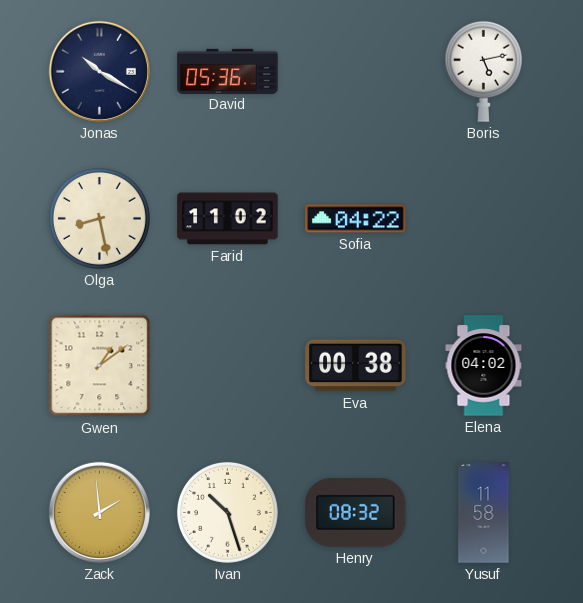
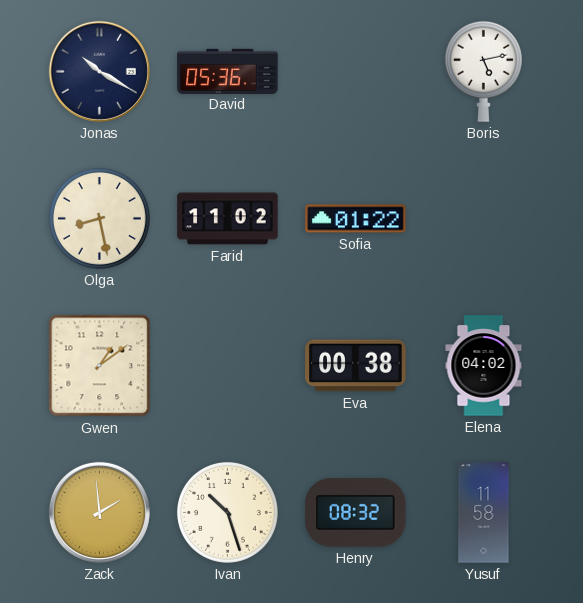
Sofia: 04:22 -> 01:22 (356, 219)
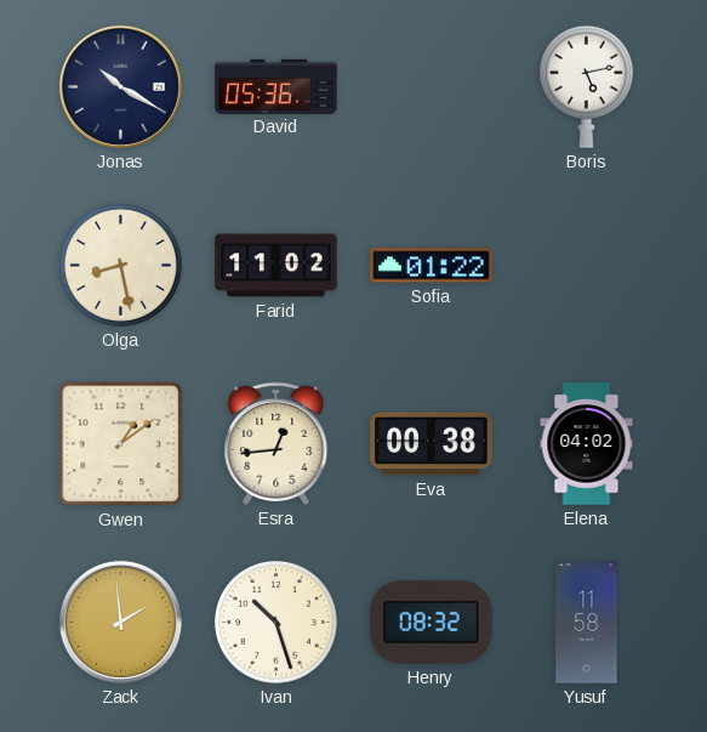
Esra: none -> 12:44 (276, 443)
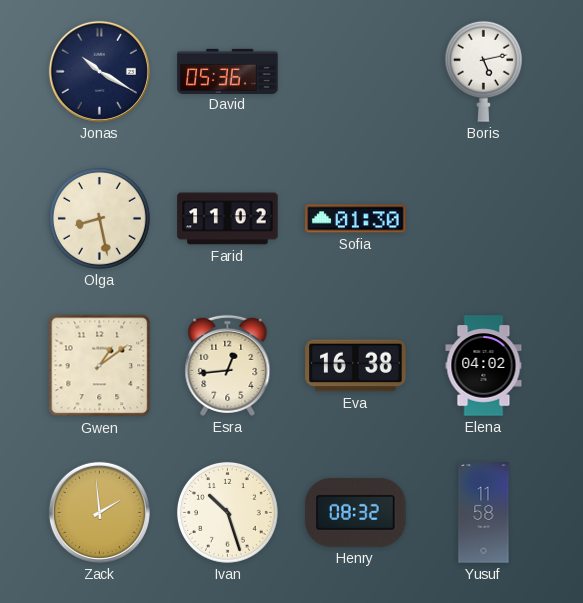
Sofia: 01:22 -> 01:30 (356, 219)
Eva: 00:38 -> 16:38 (356, 366)
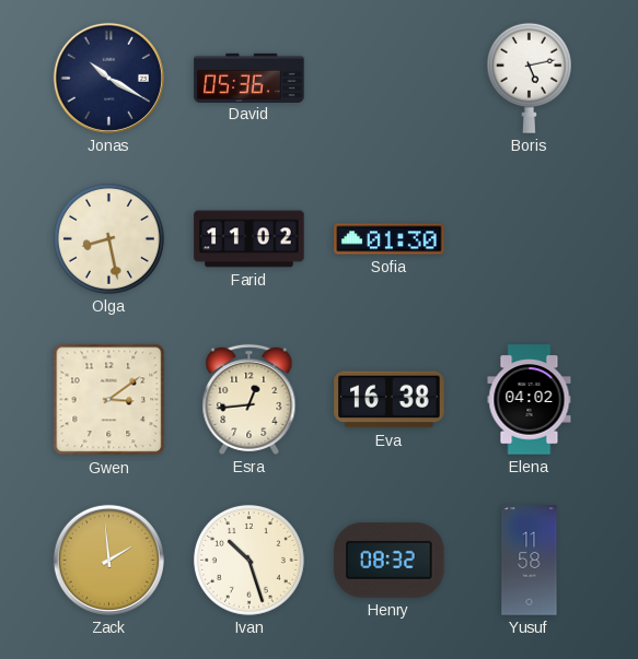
Gwen: 1:09 -> 3:09 (109, 400)
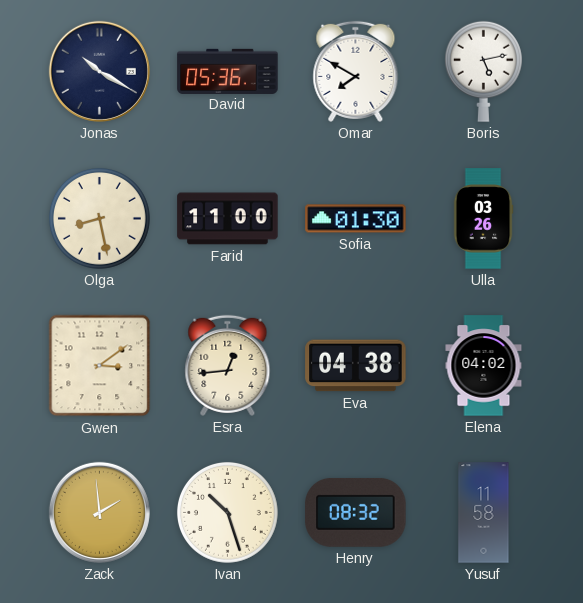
Omar: none -> 7:50 (356, 71)
Farid: 11:02 -> 11:00 (228, 219)
Ulla: none -> 03:26 (483, 219)
Eva: 16:38 -> 04:38 (356, 366)
